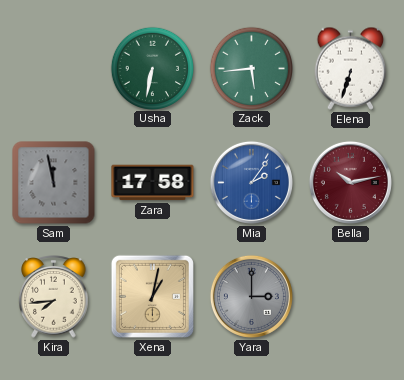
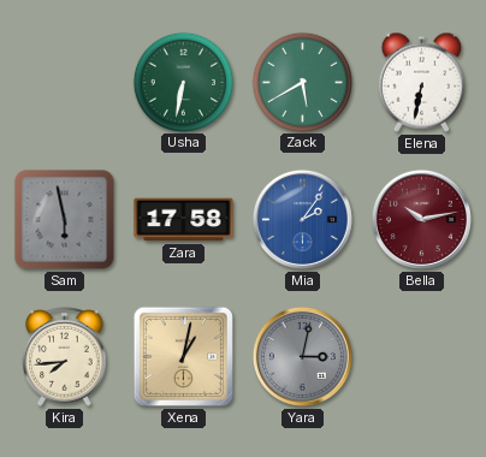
Zack: 5:44 -> 5:40 (302, 82)
Elena: 6:33 -> 6:32 (422, 82)
Sam: 11:58 -> 5:58 (65, 220)
Yara: 3:00 -> 3:02 (302, 356)
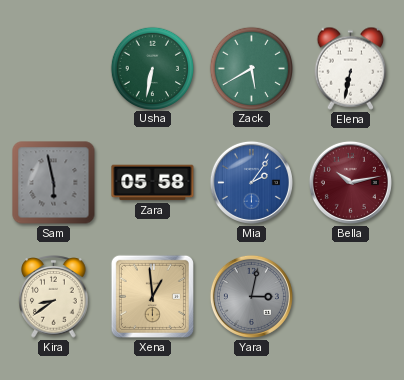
Zara: 17:58 -> 05:58 (153, 183)
Kira: 7:44 -> 8:39 (54, 297)
Xena: 1:02 -> 12:59 (152, 296)
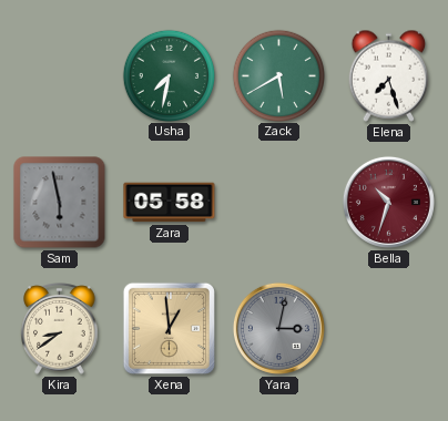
Usha: 6:32 -> 7:32 (169, 75)
Elena: 6:32 -> 7:27 (389, 75)
Mia: 2:06 -> none (251, 182)
Bella: 10:13 -> 10:33 (388, 202)
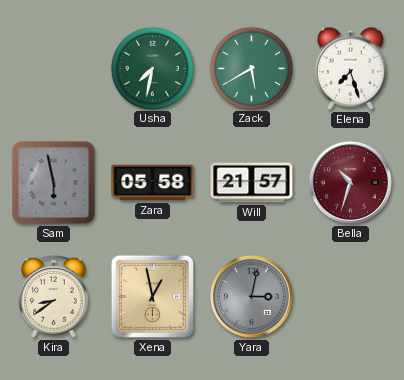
Will: none -> 21:57 (252, 183)
Xena: 12:59 -> 12:58 (152, 296)
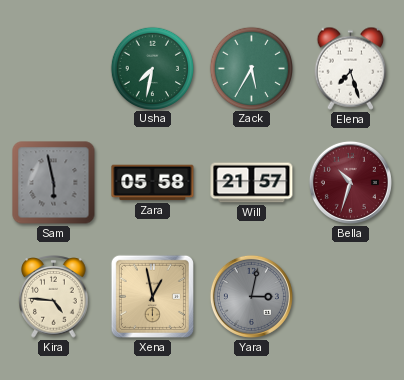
Zack: 5:40 -> 5:35 (251, 68)
Kira: 8:39 -> 4:46 (54, 297)
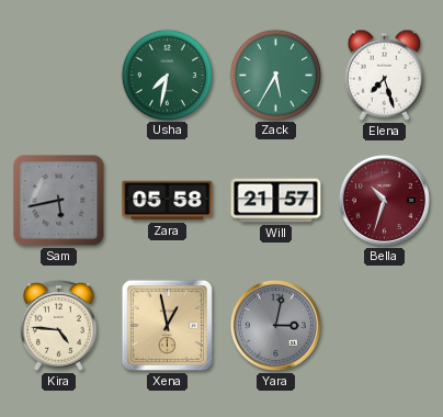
Sam: 5:58 -> 5:43 (59, 201)
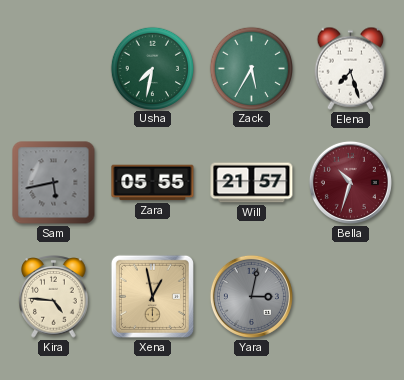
Zara: 05:58 -> 05:55 (153, 183)
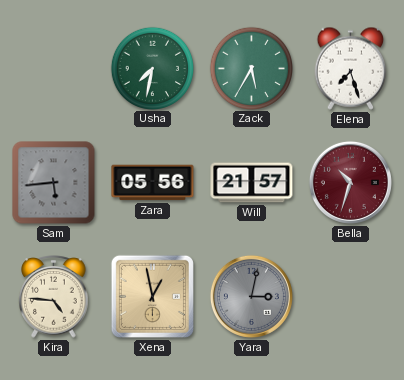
Sam: 5:43 -> 5:44 (54, 183)
Zara: 05:55 -> 05:56 (153, 183)
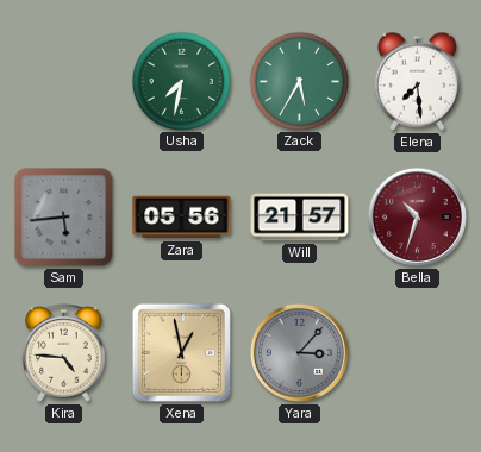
Elena: 7:27 -> 7:29 (418, 81)
Yara: 3:02 -> 3:07 (299, 352)
